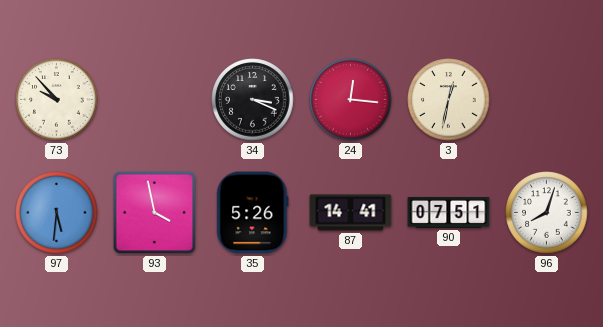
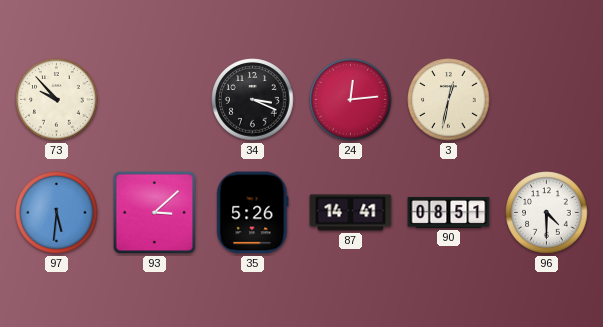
24: 12:16 -> 12:14 (351, 100)
93: 3:58 -> 3:08 (155, 213)
90: 07:51 -> 08:51 (449, 212)
96: 8:03 -> 4:30 (547, 213)
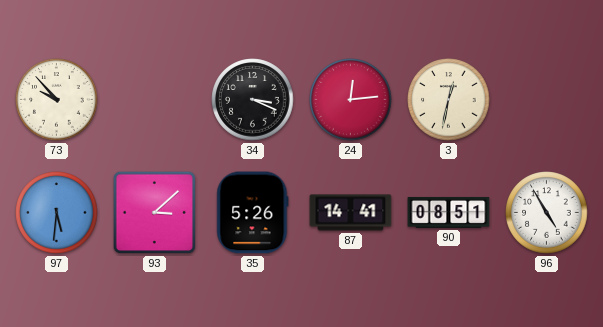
96: 4:30 -> 4:55 (547, 213)
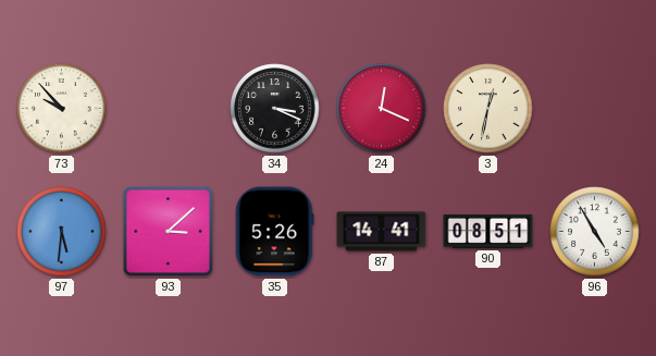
24: 12:14 -> 12:19 (382, 109)
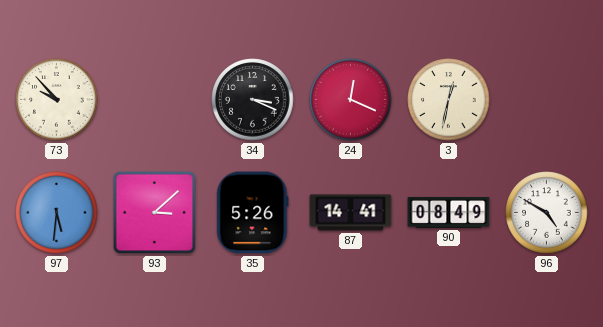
90: 08:51 -> 08:49 (449, 212)
96: 4:55 -> 4:50 (547, 213)
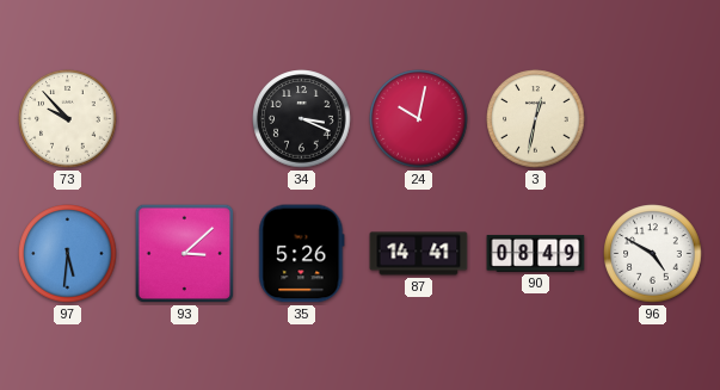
24: 12:19 -> 10:02 (419, 119)
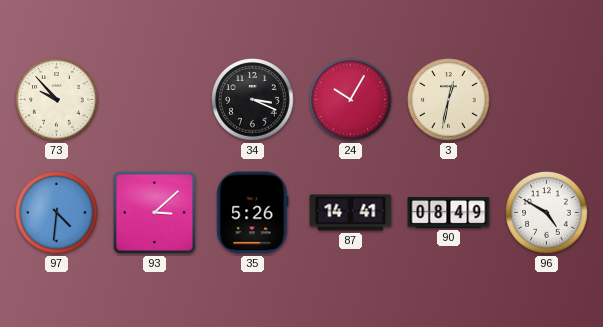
24: 10:02 -> 10:05 (351, 100)
97: 5:31 -> 4:31 (57, 213)
